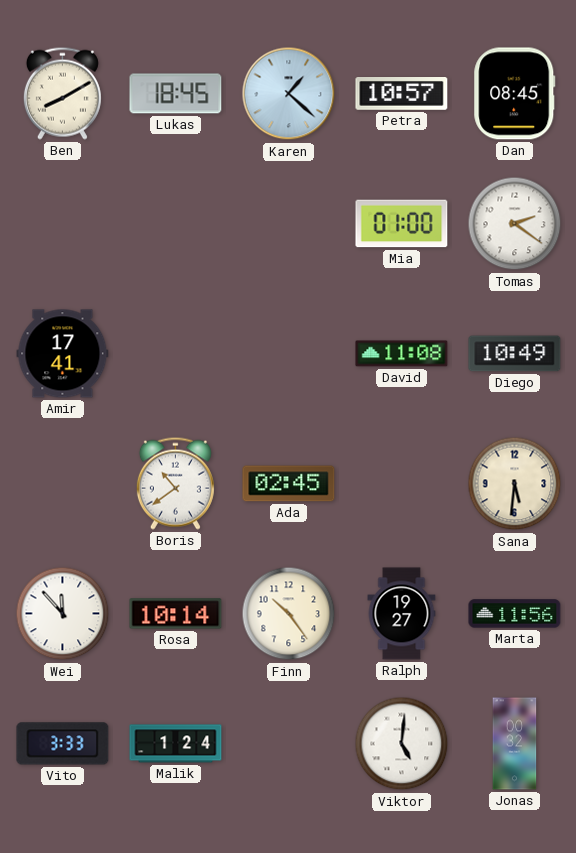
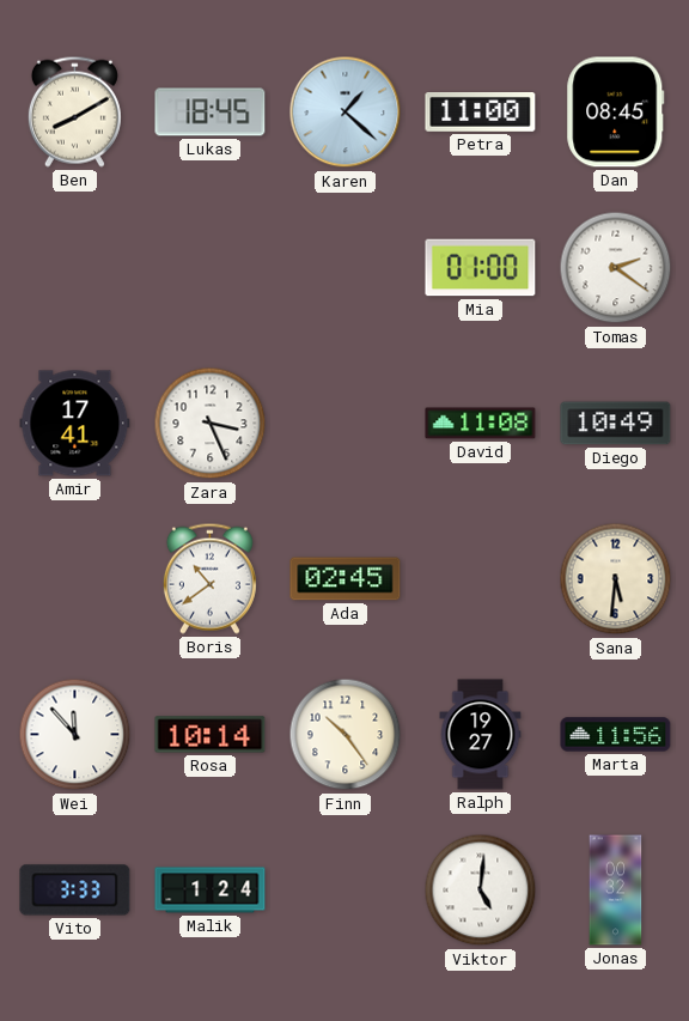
Petra: 10:57 -> 11:00 (481, 113)
Zara: none -> 3:26 (211, 424)
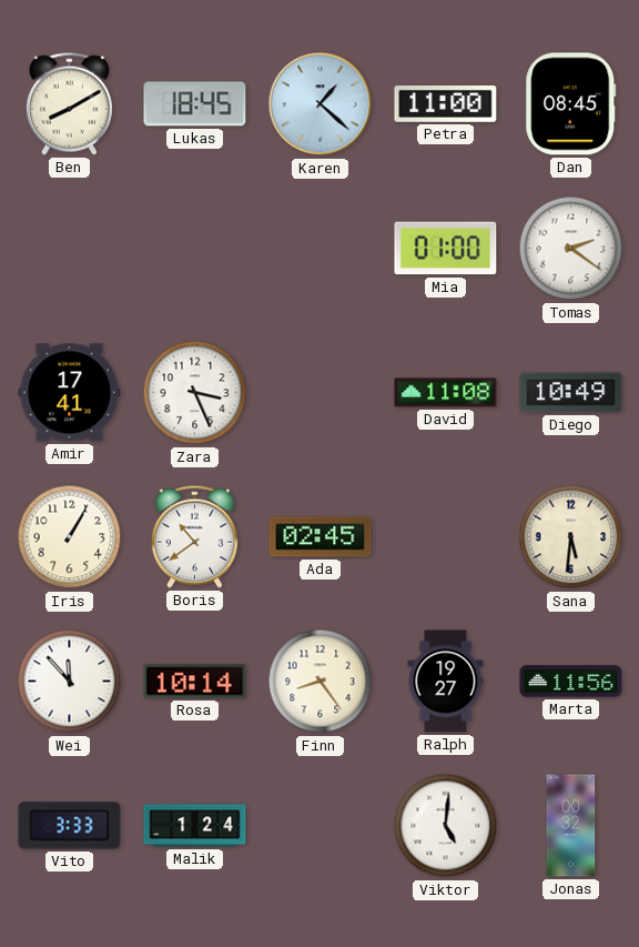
Iris: none -> 1:05 (70, 537)
Finn: 10:24 -> 8:24 (321, 682)
